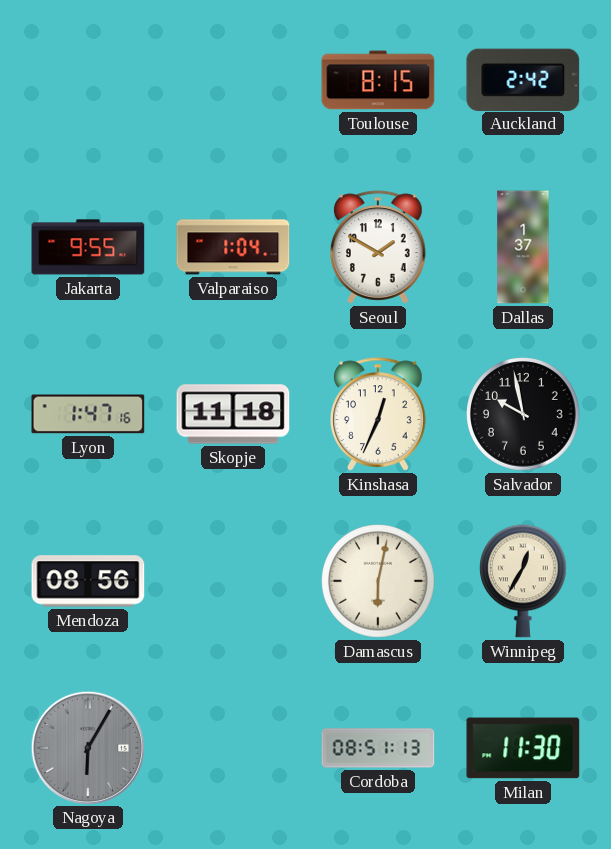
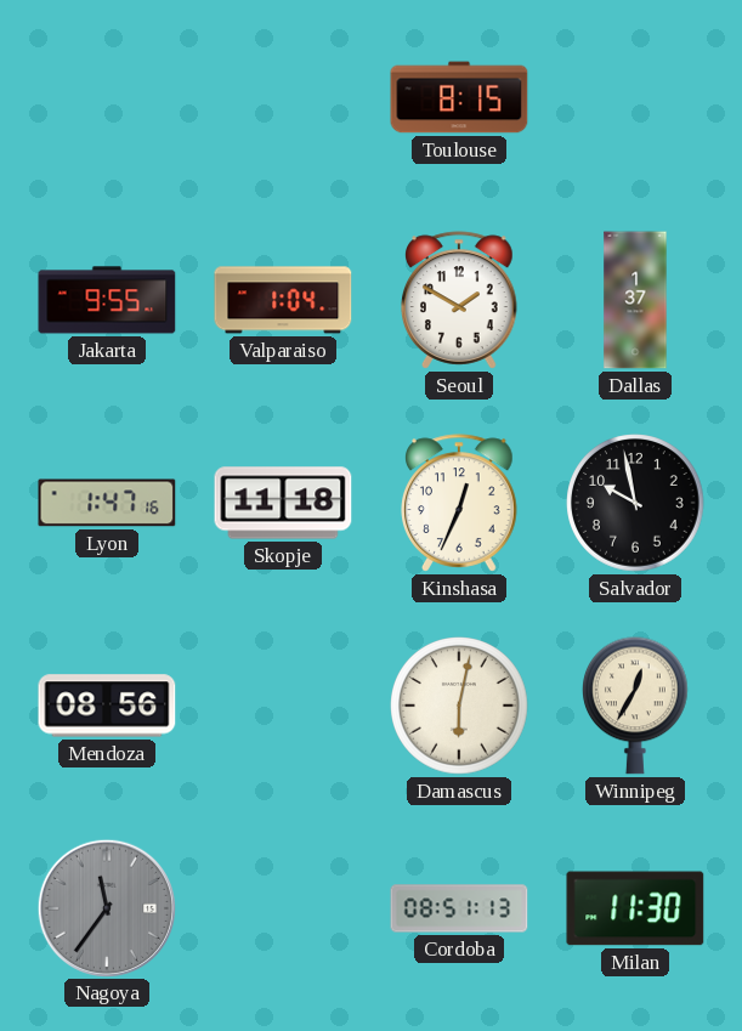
Auckland: 2:42 -> none (523, 79)
Nagoya: 6:05 -> 11:36 (106, 907)
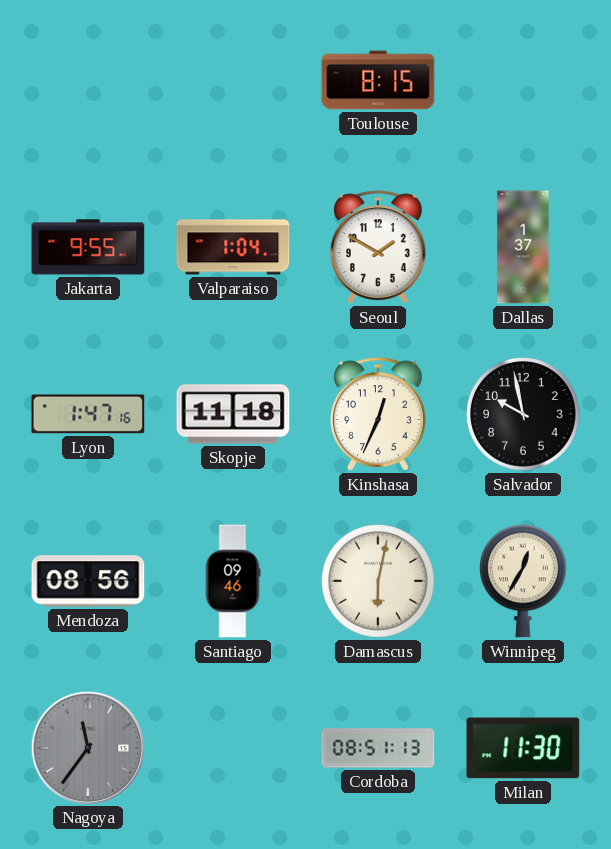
Santiago: none -> 09:46 (233, 581)
